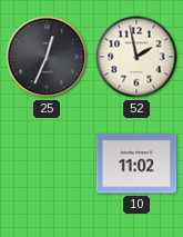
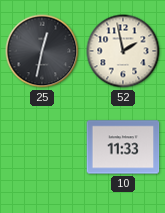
25: 12:34 -> 12:32 (42, 51)
10: 11:02 -> 11:33 (123, 147)
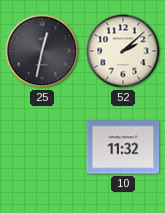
52: 1:58 -> 2:08 (123, 51)
10: 11:33 -> 11:32 (123, 147)
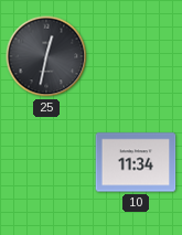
52: 2:08 -> none (123, 51)
10: 11:32 -> 11:34 (136, 162)
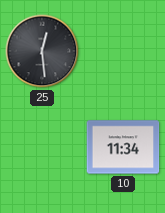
25: 12:32 -> 12:29 (42, 51)
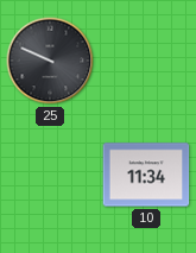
25: 12:29 -> 9:49 (50, 61)
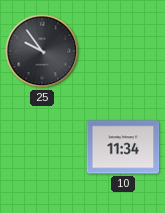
25: 9:49 -> 9:54 (42, 51)
